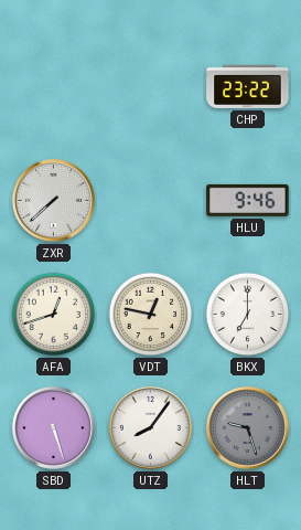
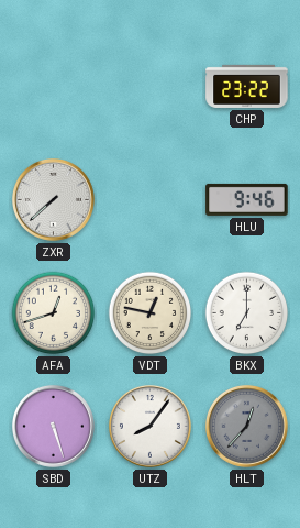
HLT: 9:27 -> 12:37 (246, 426)
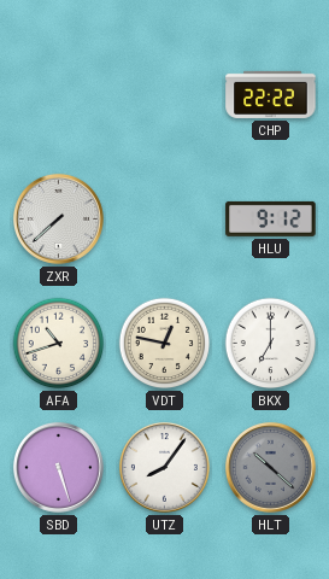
CHP: 23:22 -> 22:22 (271, 94)
HLU: 9:46 -> 9:12 (271, 218)
AFA: 12:42 -> 10:42 (59, 344)
HLT: 12:37 -> 10:22 (270, 467)
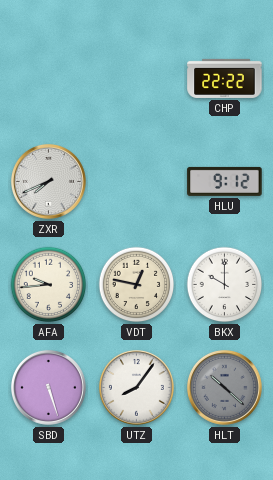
ZXR: 7:38 -> 7:41 (48, 181)
AFA: 10:42 -> 9:44 (49, 285)
BKX: 7:00 -> 10:00 (225, 285)
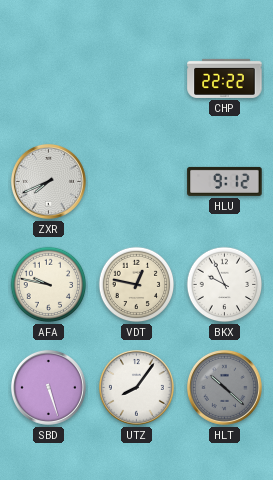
AFA: 9:44 -> 9:47 (49, 285)
BKX: 10:00 -> 9:56 (225, 285)
